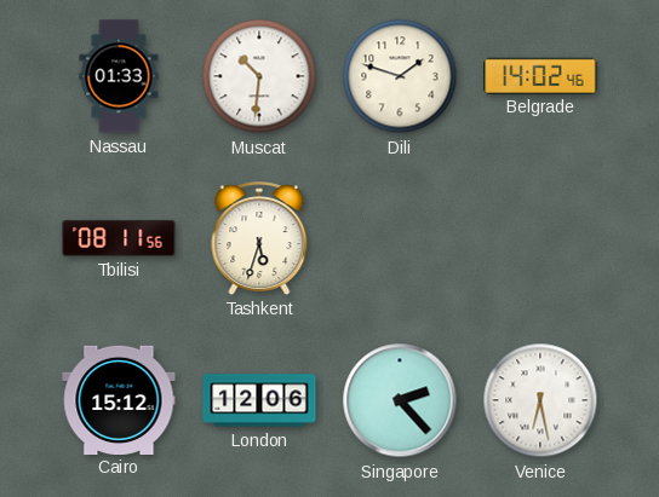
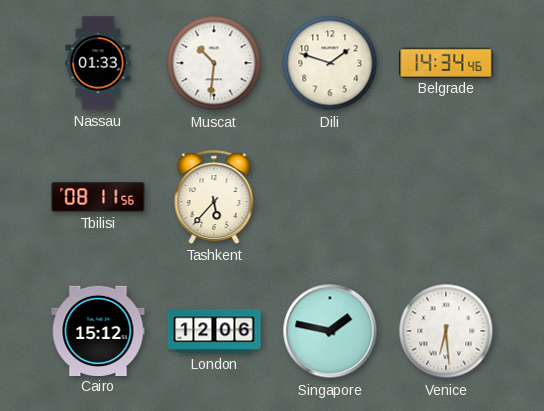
Belgrade: 14:02 -> 14:34 (446, 62)
Tashkent: 5:33 -> 5:37 (214, 197)
Singapore: 2:23 -> 1:47 (330, 331)
Venice: 6:28 -> 6:29 (446, 331)
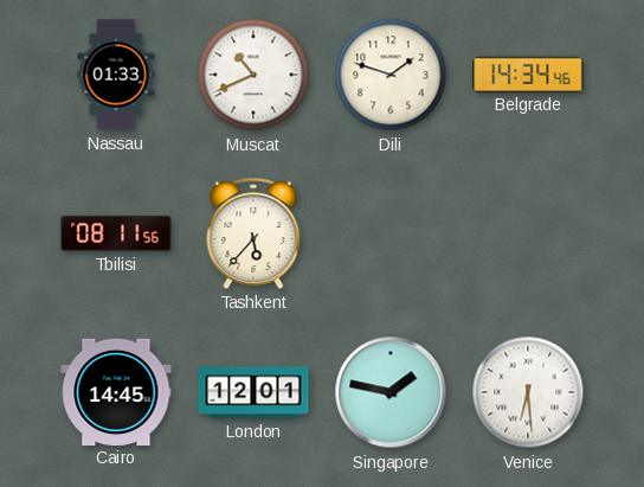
Muscat: 10:31 -> 10:41 (253, 75)
Cairo: 15:12 -> 14:45 (116, 391)
London: 12:06 -> 12:01 (253, 392)
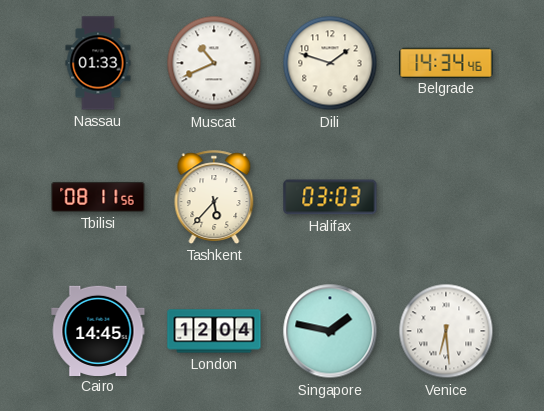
Halifax: none -> 03:03 (330, 197)
London: 12:01 -> 12:04 (214, 331)
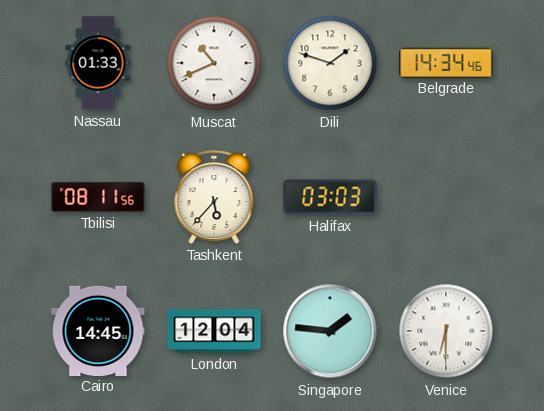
Singapore: 1:47 -> 1:46 (330, 331)
Venice: 6:29 -> 6:30 (446, 331)
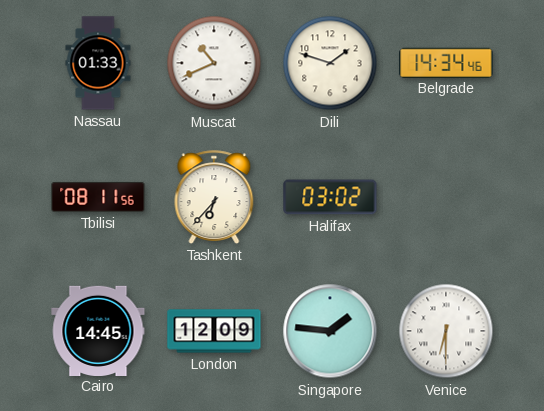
Tashkent: 5:37 -> 6:37 (214, 197)
Halifax: 03:03 -> 03:02 (330, 197)
London: 12:04 -> 12:09 (214, 331)
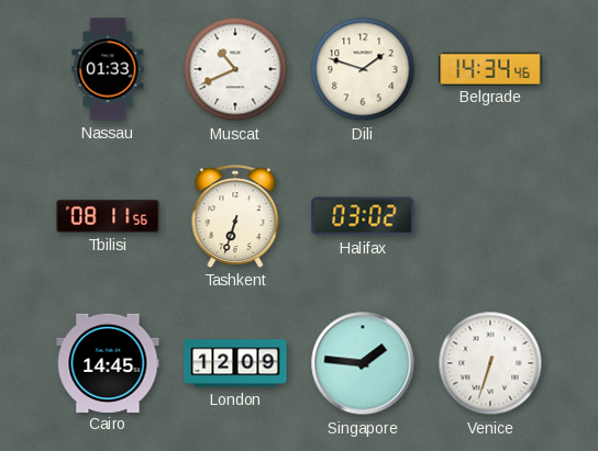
Tashkent: 6:37 -> 6:33 (235, 216)
Venice: 6:30 -> 6:33 (490, 363)
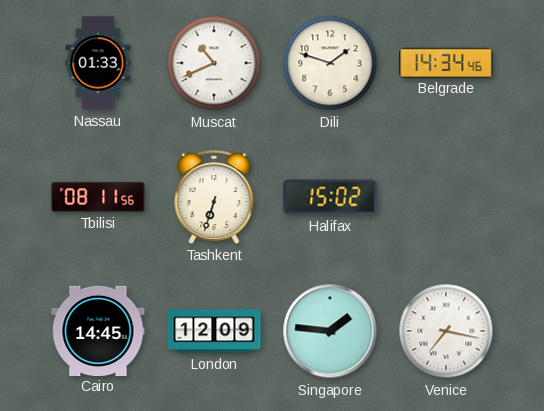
Halifax: 03:02 -> 15:02 (330, 197)
Venice: 6:33 -> 7:17 (446, 331)
